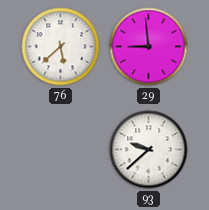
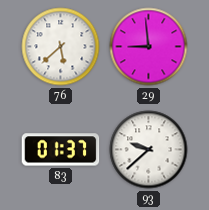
83: none -> 01:37 (61, 150)
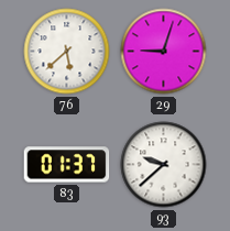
29: 8:59 -> 9:03 (164, 52)
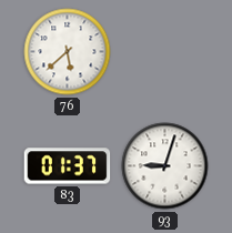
29: 9:03 -> none (164, 52)
93: 9:38 -> 9:03 (165, 166)
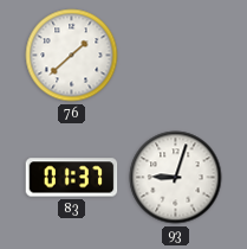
76: 5:38 -> 1:38 (72, 56)
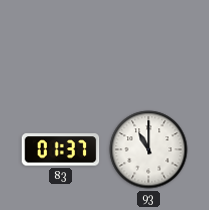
76: 1:38 -> none (72, 56)
93: 9:03 -> 11:00 (149, 150)
